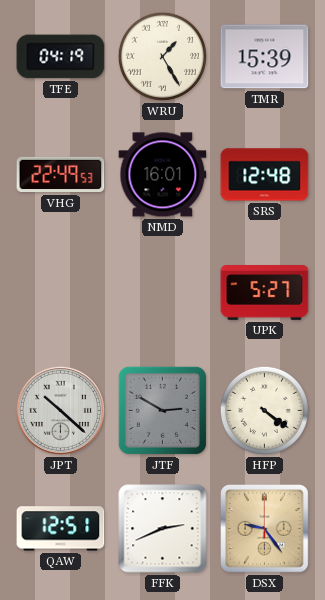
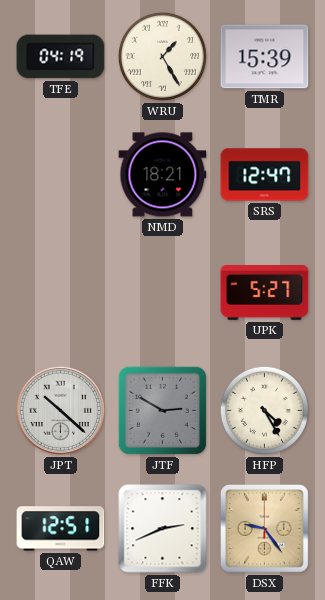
VHG: 22:49 -> none (61, 175)
NMD: 16:01 -> 18:21 (163, 175)
SRS: 12:48 -> 12:47 (265, 175)
HFP: 4:21 -> 4:25 (264, 410)
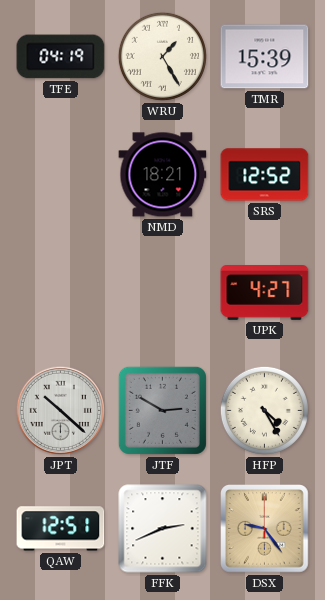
SRS: 12:47 -> 12:52 (265, 175)
UPK: 5:27 -> 4:27 (265, 293)
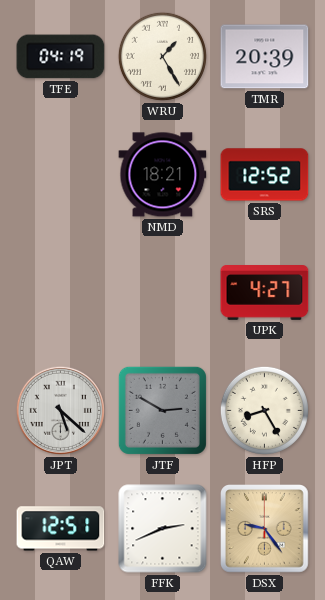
TMR: 15:39 -> 20:39 (265, 57)
JPT: 10:22 -> 5:22 (60, 410)
HFP: 4:25 -> 8:25 (264, 410)
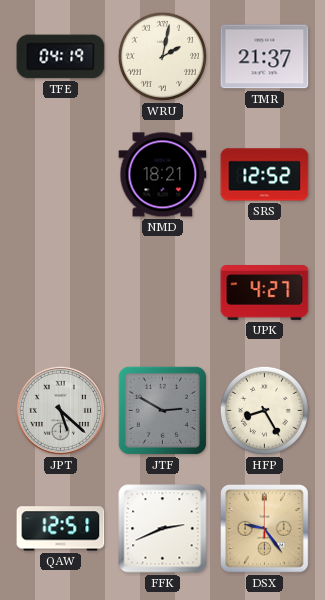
WRU: 1:25 -> 2:02 (162, 56)
TMR: 20:39 -> 21:37 (265, 57)
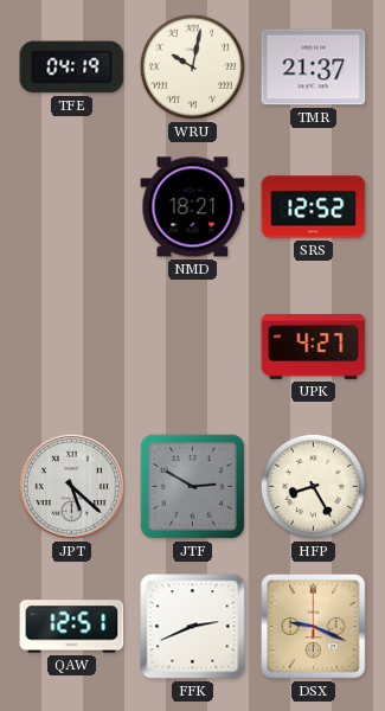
WRU: 2:02 -> 10:02 (192, 66)
DSX: 9:24 -> 9:19 (314, 627)
